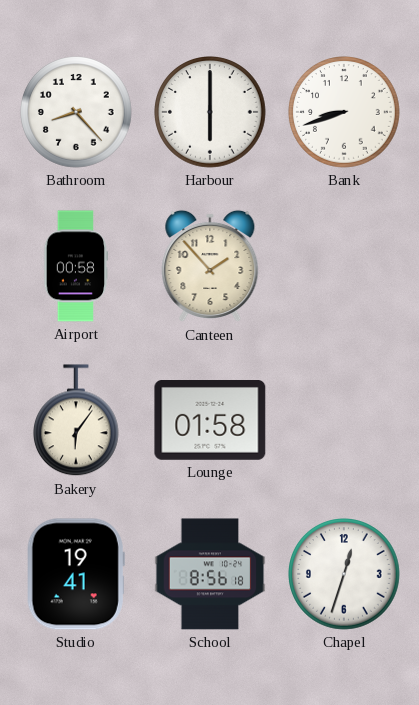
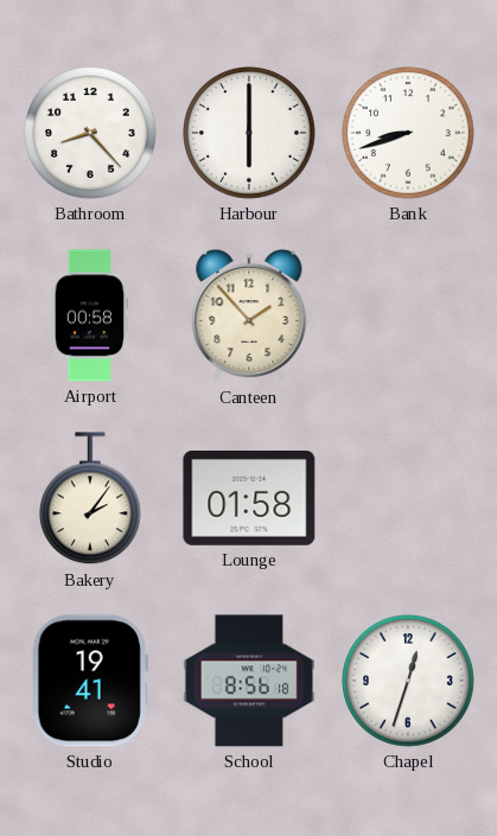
Bakery: 6:06 -> 2:06 (90, 499)
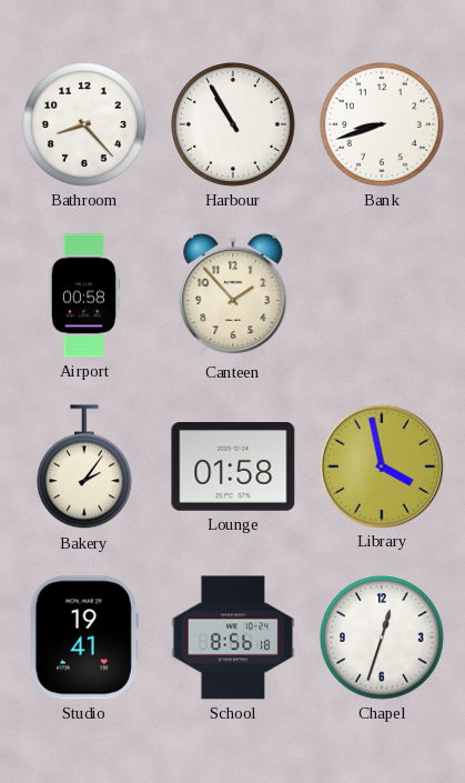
Harbour: 6:00 -> 10:55 (234, 126)
Library: none -> 3:58 (381, 465)
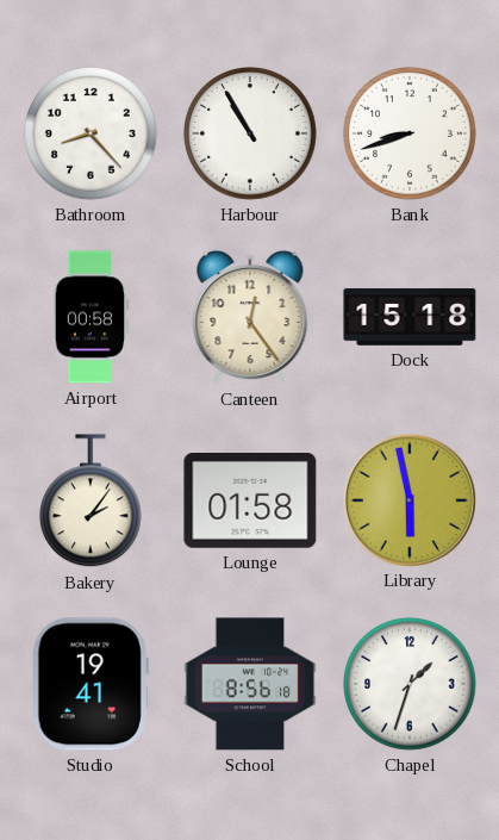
Canteen: 1:53 -> 12:24 (250, 317)
Dock: none -> 15:18 (410, 317)
Library: 3:58 -> 5:58 (408, 499)
Chapel: 12:33 -> 1:33 (411, 685)
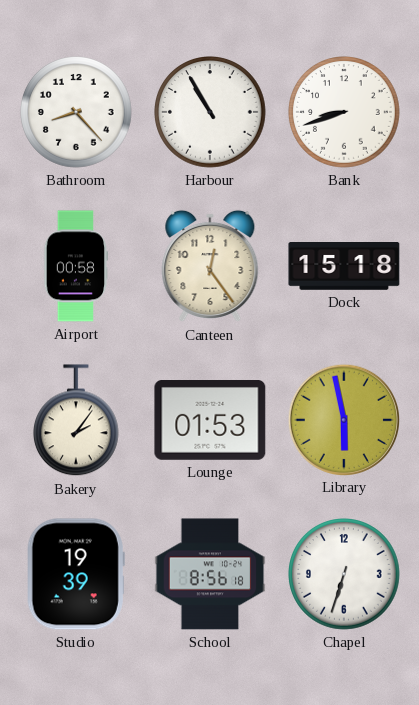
Lounge: 01:58 -> 01:53 (210, 421)
Studio: 19:41 -> 19:39 (76, 574)
Chapel: 1:33 -> 6:33 (345, 575)
